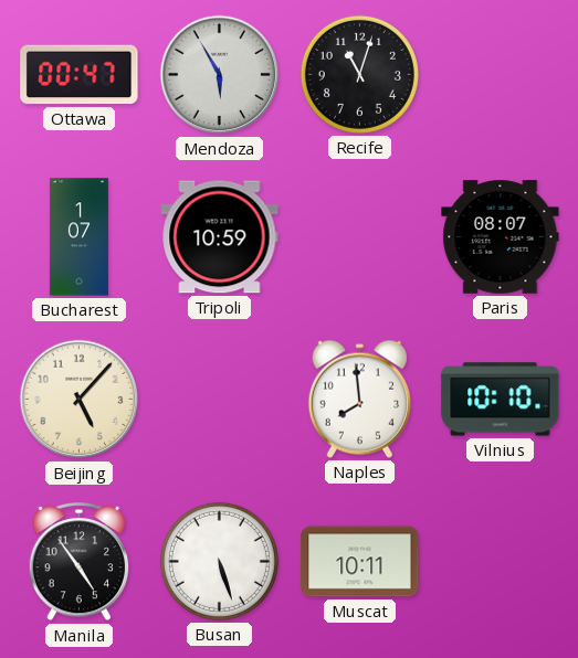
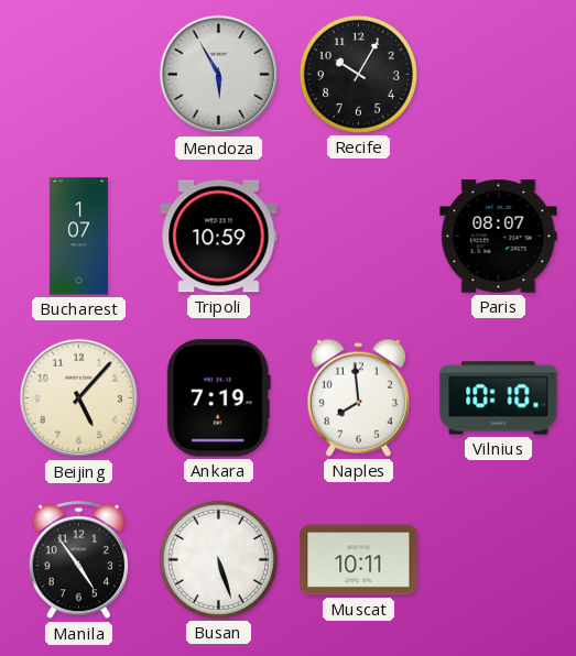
Ottawa: 00:47 -> none (80, 75)
Recife: 11:03 -> 10:05 (358, 74)
Ankara: none -> 7:19 (218, 398)
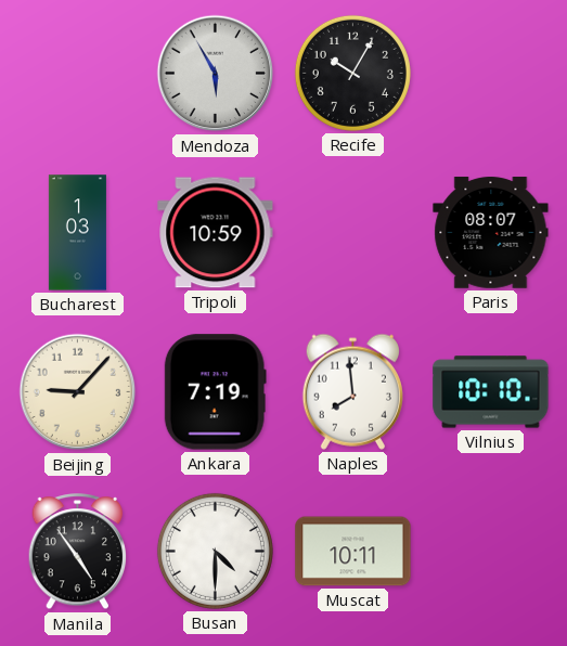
Bucharest: 1:07 -> 1:03 (77, 233)
Beijing: 5:07 -> 9:07 (78, 392)
Busan: 5:27 -> 4:30 (215, 551)
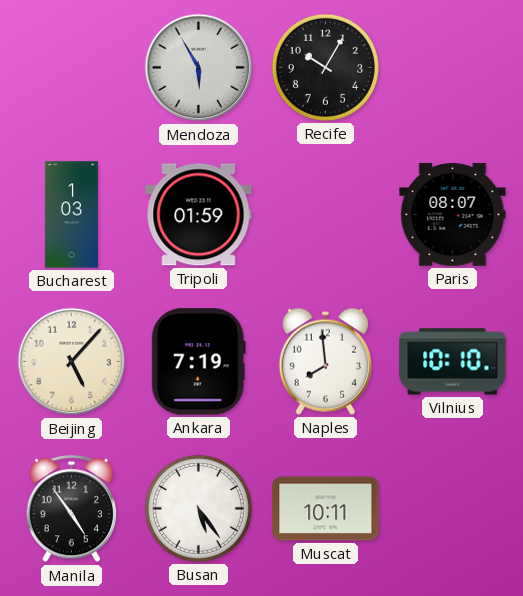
Tripoli: 10:59 -> 01:59 (199, 215)
Beijing: 9:07 -> 5:07 (72, 362)
Busan: 4:30 -> 5:24 (198, 508)
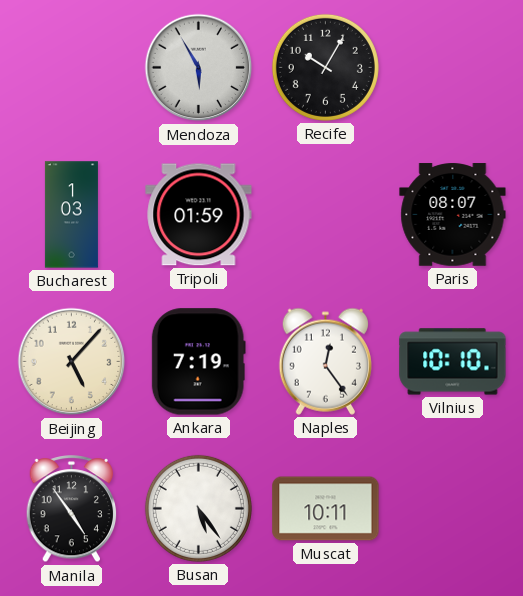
Naples: 7:59 -> 12:24 (325, 361)
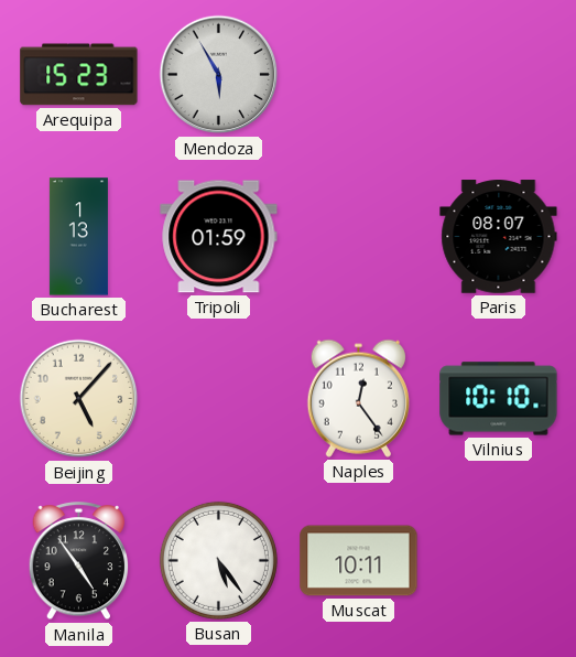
Arequipa: none -> 15:23 (79, 75)
Recife: 10:05 -> none (325, 67)
Bucharest: 1:03 -> 1:13 (78, 237)
Ankara: 7:19 -> none (198, 362)
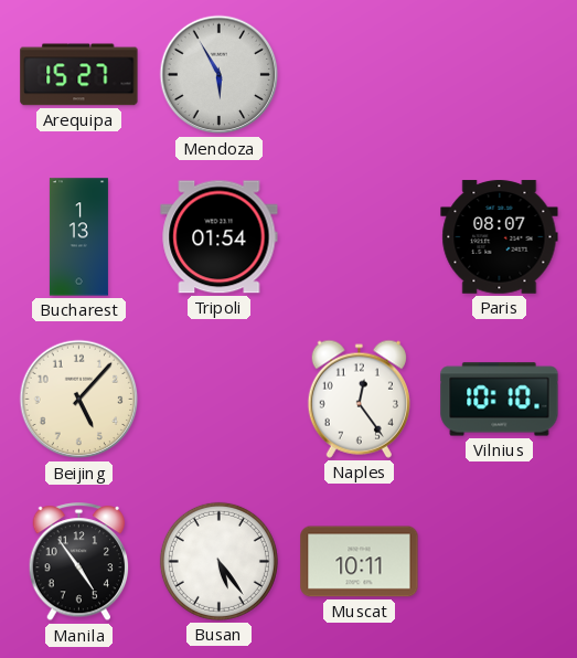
Arequipa: 15:23 -> 15:27 (79, 75)
Tripoli: 01:59 -> 01:54 (220, 237)
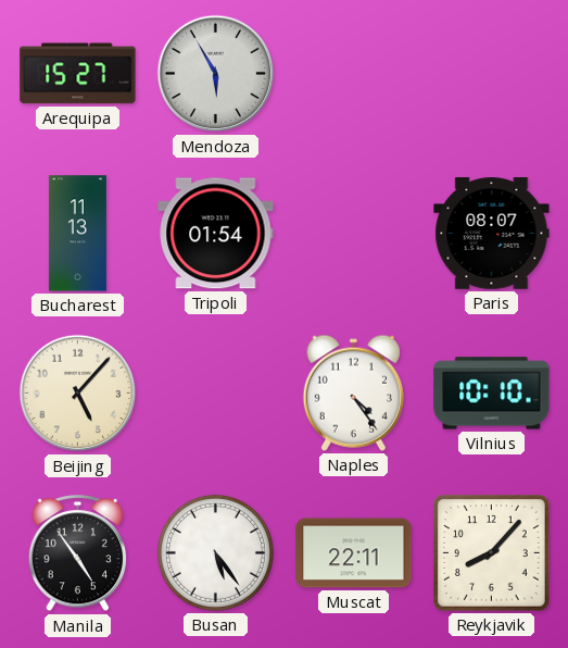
Bucharest: 1:13 -> 11:13 (77, 234)
Naples: 12:24 -> 4:24 (353, 392)
Muscat: 10:11 -> 22:11 (354, 553)
Reykjavik: none -> 8:07 (492, 553)
